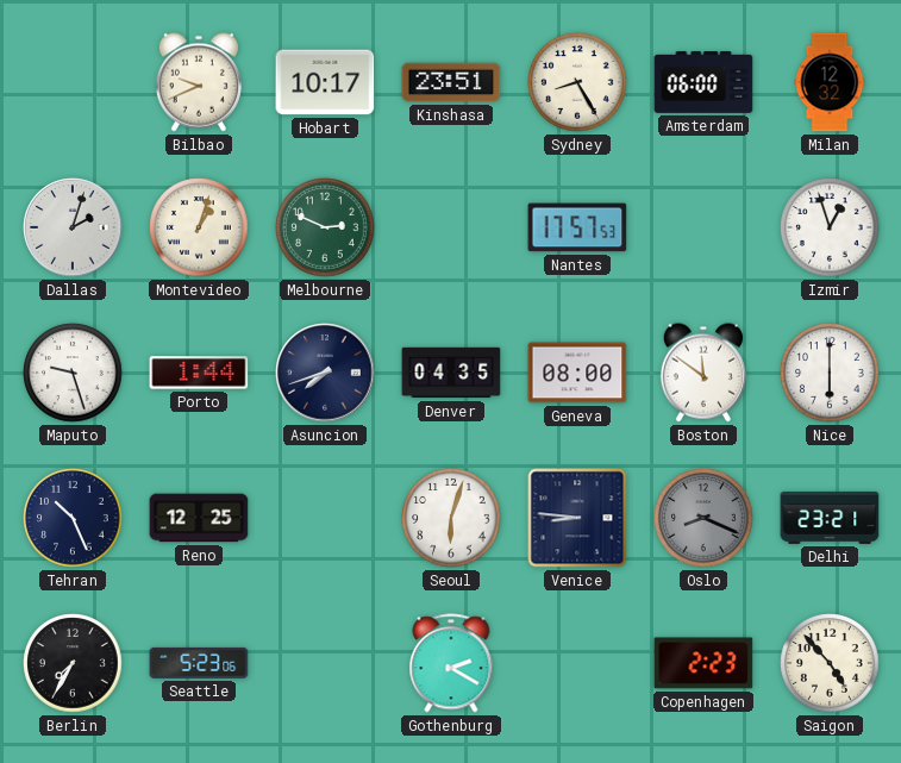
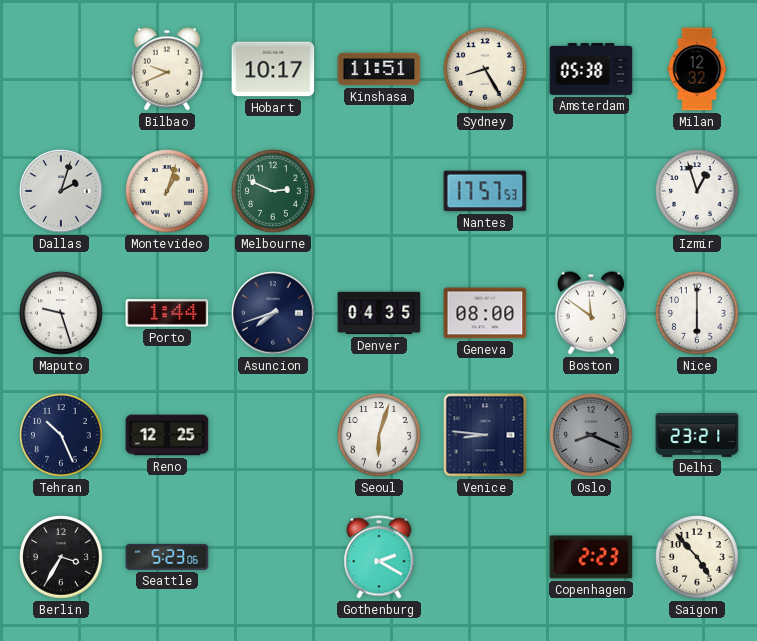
Kinshasa: 23:51 -> 11:51 (379, 69)
Amsterdam: 06:00 -> 05:38 (591, 70)
Berlin: 7:35 -> 3:35 (61, 557)
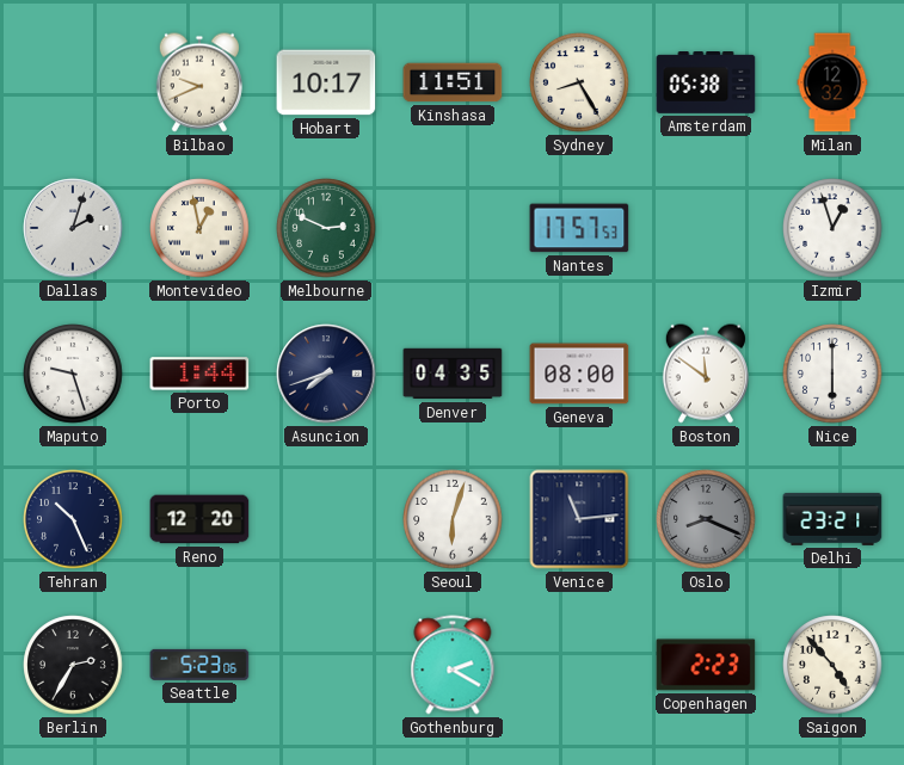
Montevideo: 1:03 -> 12:58 (199, 228)
Reno: 12:25 -> 12:20 (199, 519)
Venice: 8:46 -> 11:14 (579, 519)
Berlin: 3:35 -> 2:35 (73, 665)
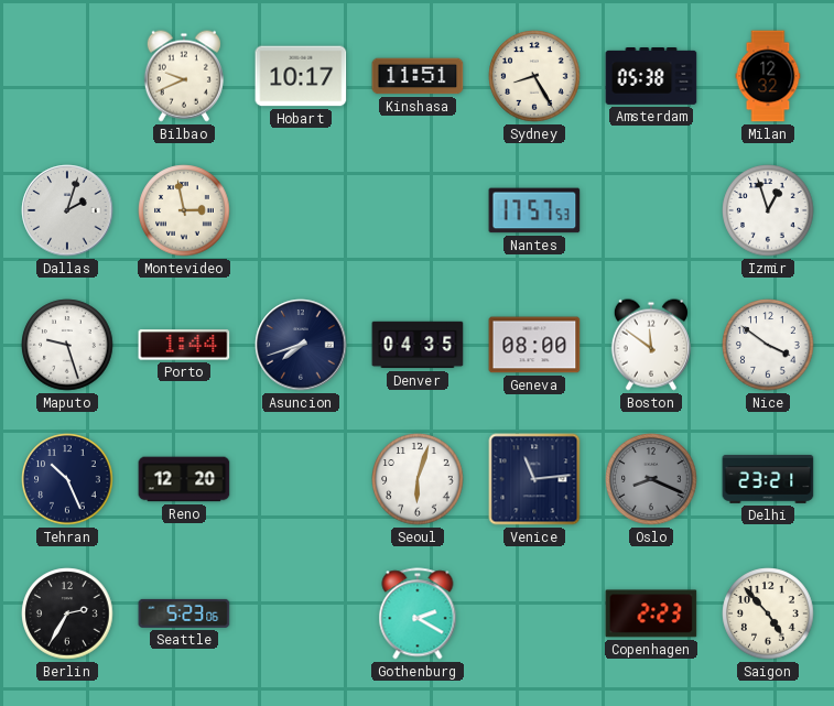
Montevideo: 12:58 -> 2:58 (184, 210)
Melbourne: 2:49 -> none (326, 228)
Nice: 6:00 -> 3:51 (768, 345)
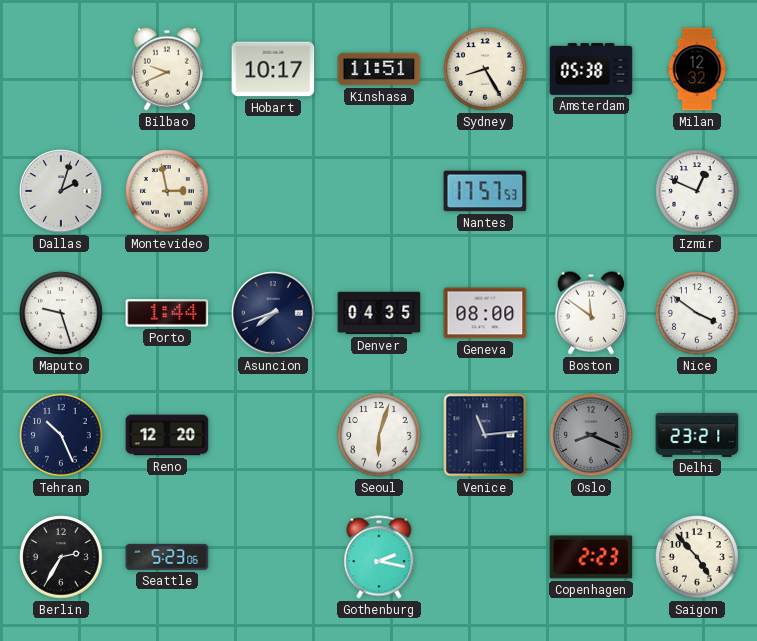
Izmir: 12:57 -> 12:49 (697, 191)
Gothenburg: 2:20 -> 2:17 (379, 557)
